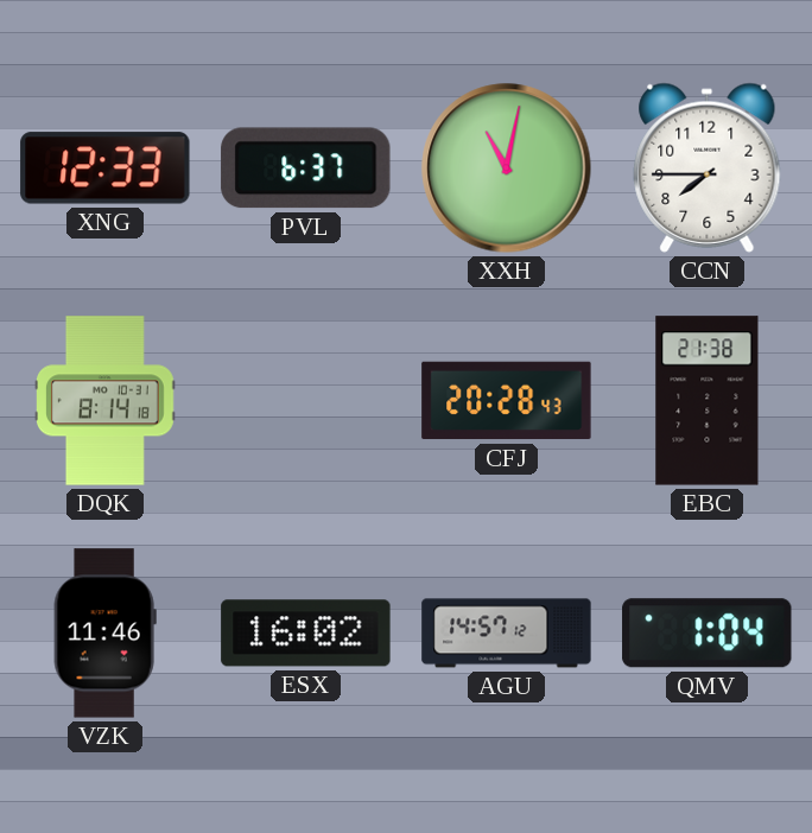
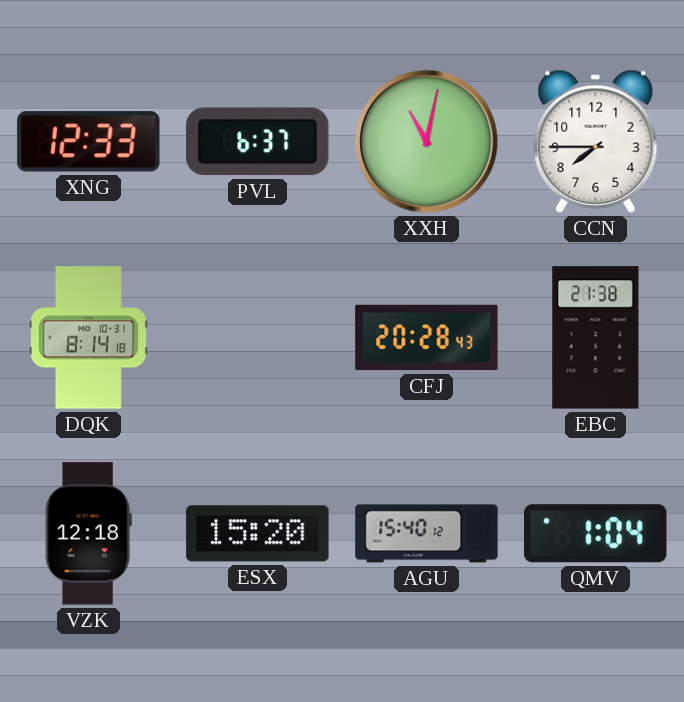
VZK: 11:46 -> 12:18 (88, 534)
ESX: 16:02 -> 15:20 (258, 534)
AGU: 14:57 -> 15:40 (427, 534)
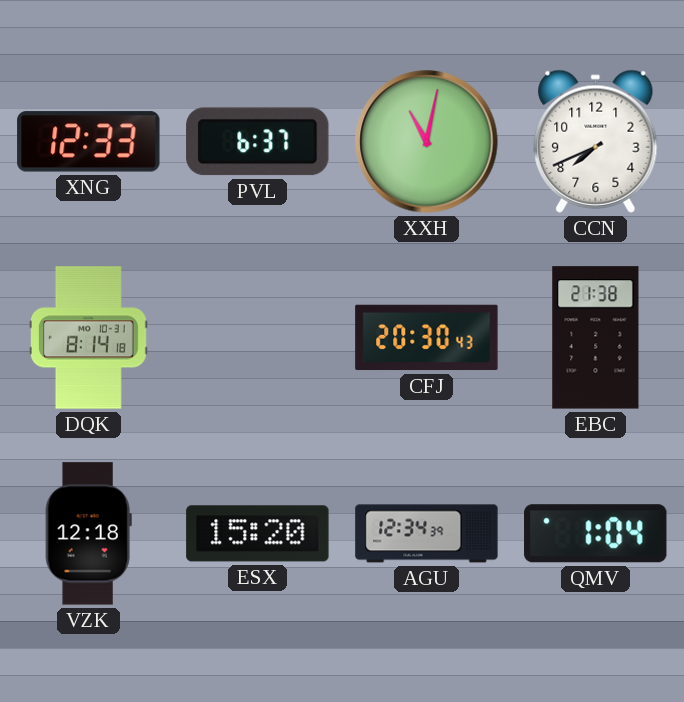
CCN: 7:45 -> 7:41 (596, 141)
CFJ: 20:28 -> 20:30 (427, 338)
AGU: 15:40 -> 12:34 (427, 534)
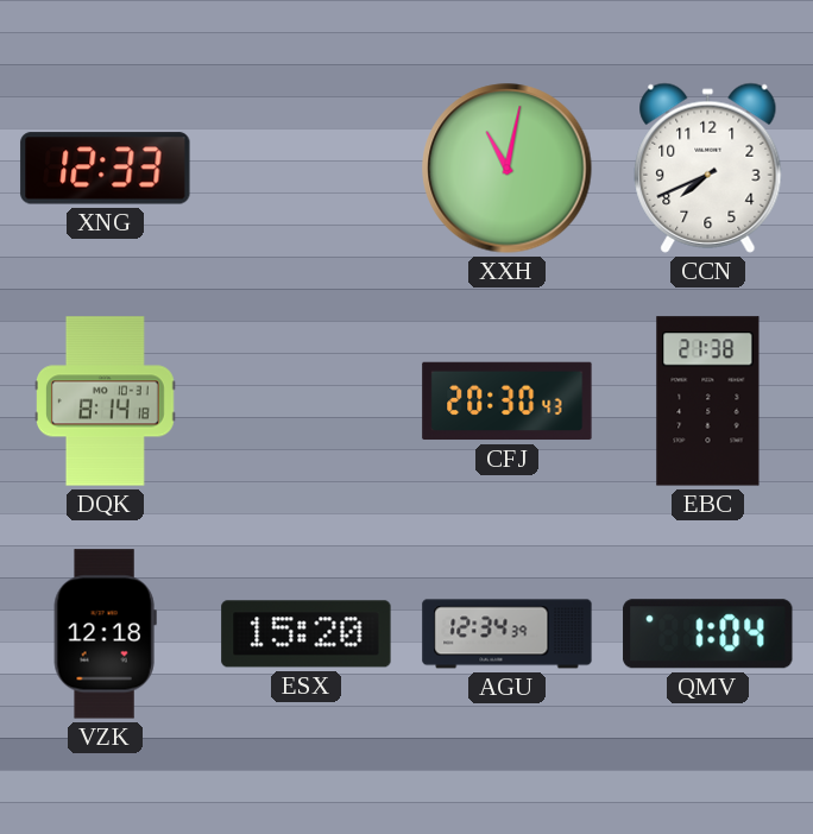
PVL: 6:37 -> none (258, 142)
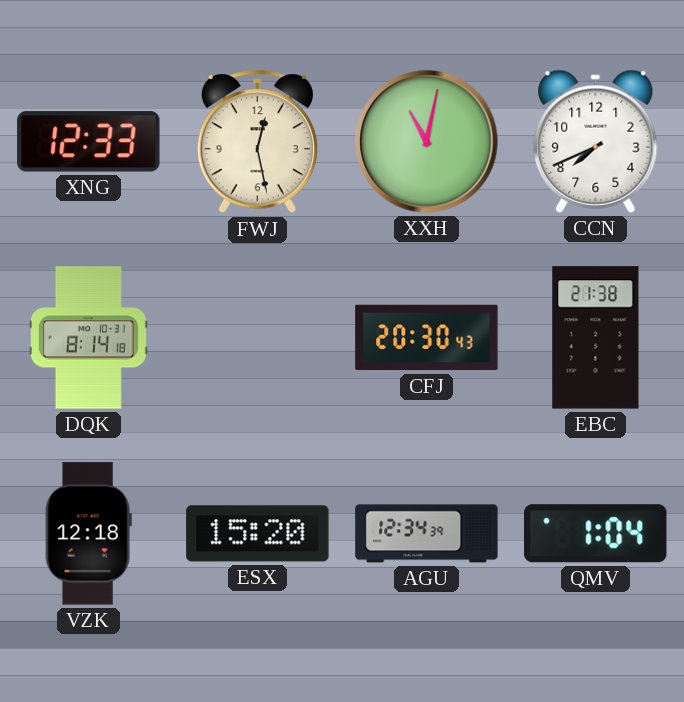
FWJ: none -> 12:28 (257, 142)
